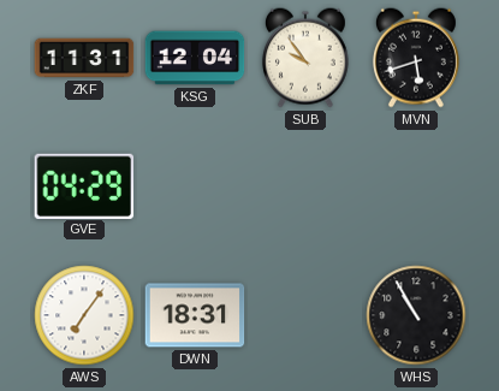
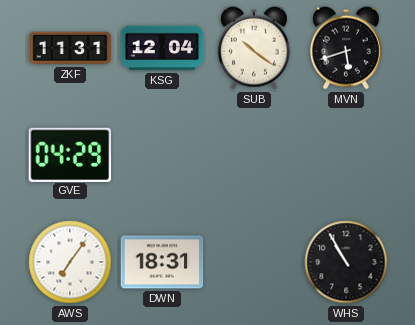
SUB: 9:54 -> 10:21 (254, 48)
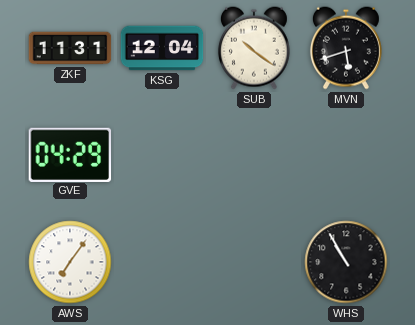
DWN: 18:31 -> none (162, 262)
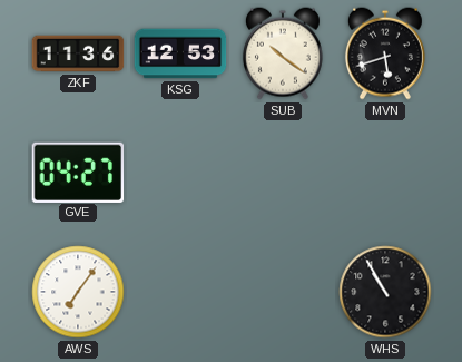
ZKF: 11:31 -> 11:36 (78, 53)
KSG: 12:04 -> 12:53 (180, 53)
GVE: 04:29 -> 04:27 (78, 172)
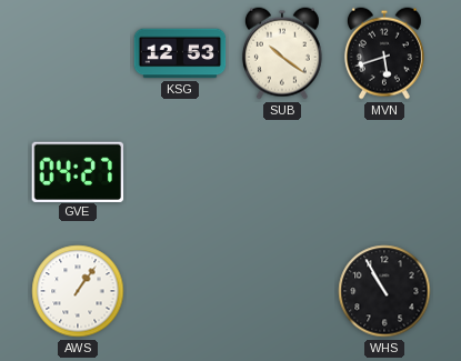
ZKF: 11:36 -> none (78, 53)
AWS: 7:06 -> 1:06 (78, 291)
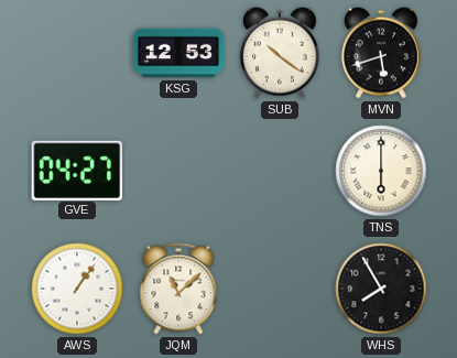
TNS: none -> 6:00 (381, 171)
JQM: none -> 11:08 (178, 289)
WHS: 10:55 -> 7:55 (381, 289)
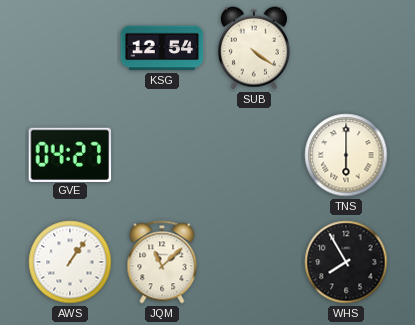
KSG: 12:53 -> 12:54 (162, 48)
SUB: 10:21 -> 4:21 (254, 48)
MVN: 5:42 -> none (381, 53)
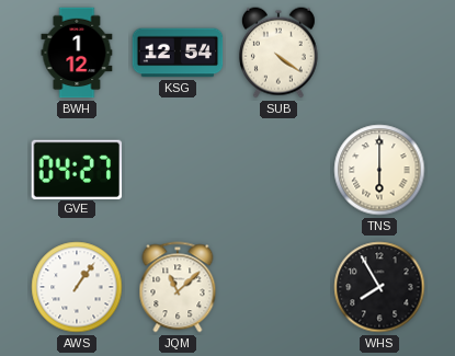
BWH: none -> 1:12 (77, 53)
